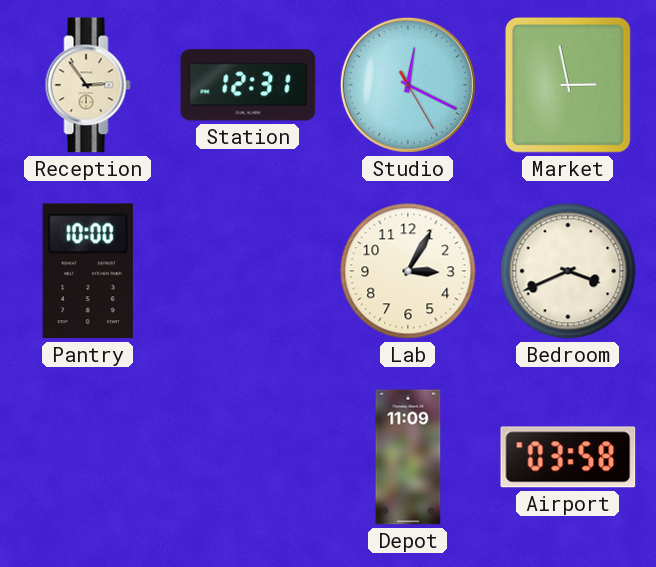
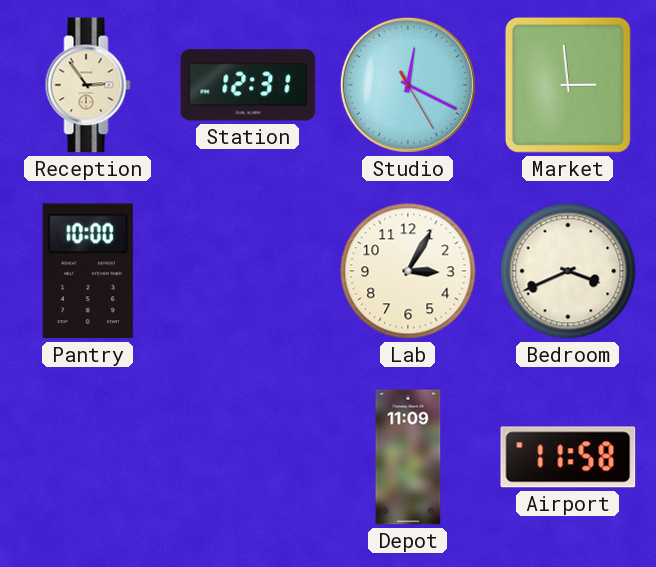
Market: 2:58 -> 2:59 (568, 85)
Airport: 03:58 -> 11:58 (568, 457)
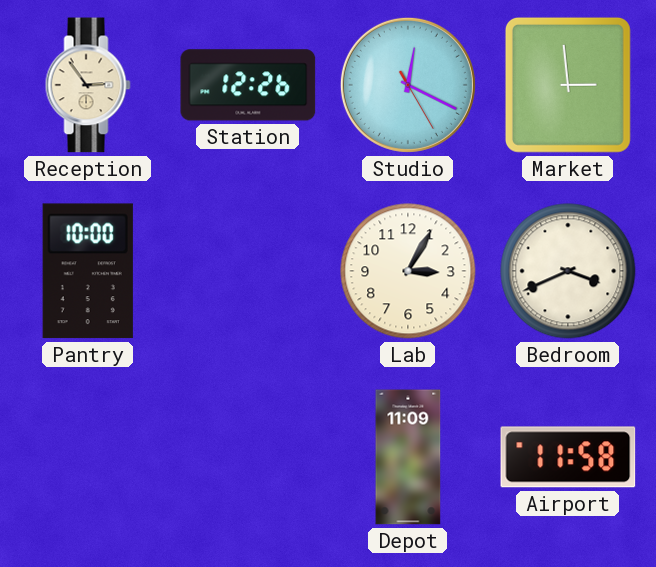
Station: 12:31 -> 12:26 (248, 85)
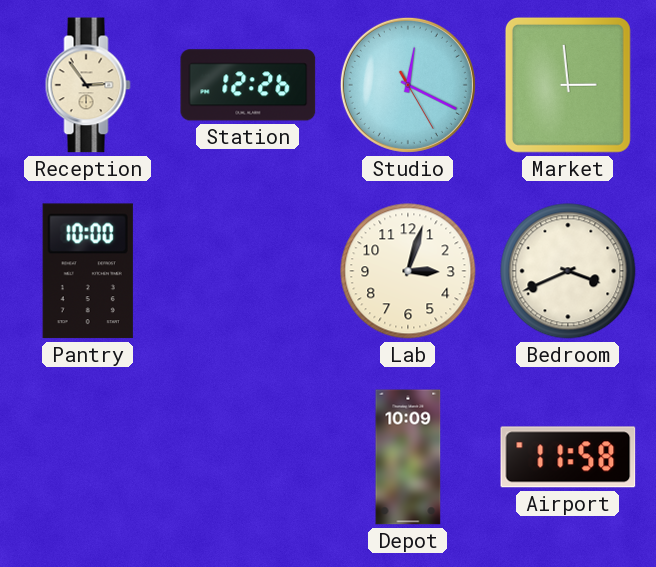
Lab: 3:05 -> 3:03 (408, 271)
Depot: 11:09 -> 10:09 (408, 457)
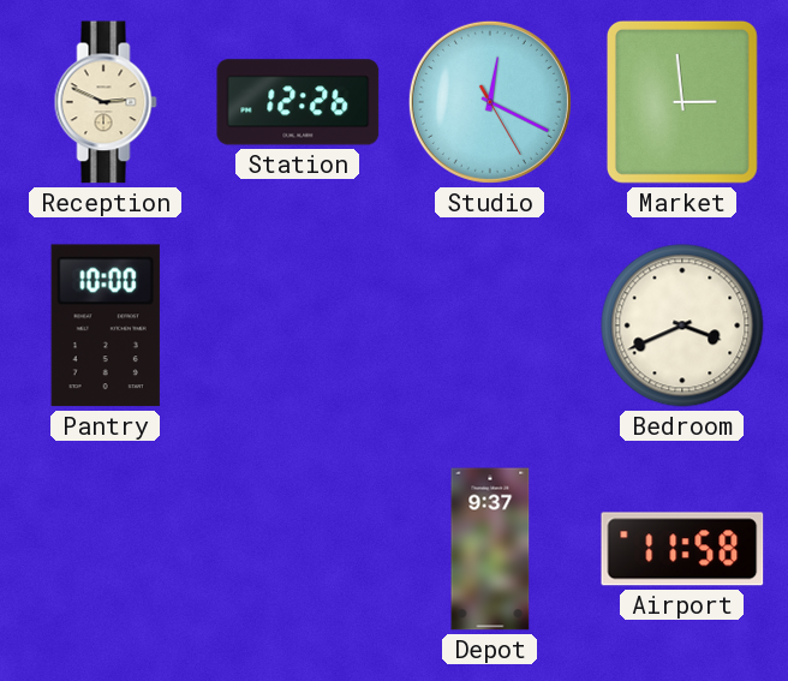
Reception: 2:54 -> 2:49 (106, 102)
Lab: 3:03 -> none (408, 271)
Depot: 10:09 -> 9:37 (490, 549)
